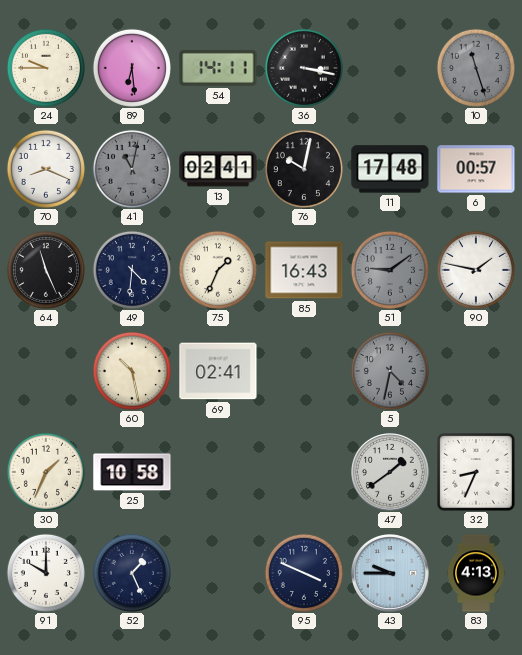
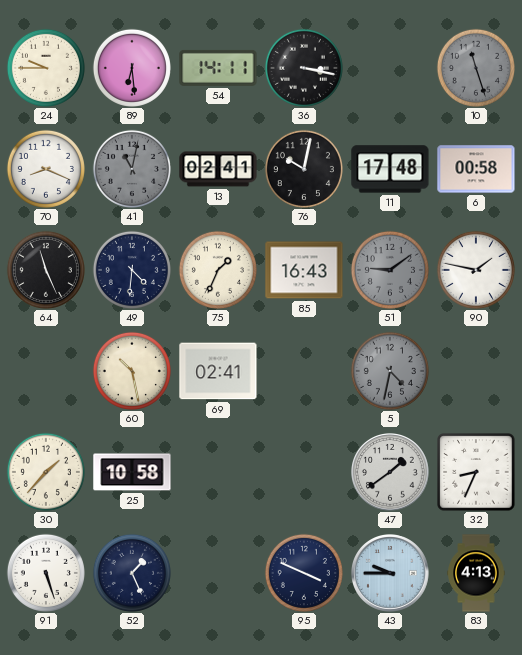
6: 00:57 -> 00:58 (476, 169)
30: 1:34 -> 1:37 (46, 472)
91: 10:00 -> 5:27 (46, 573)
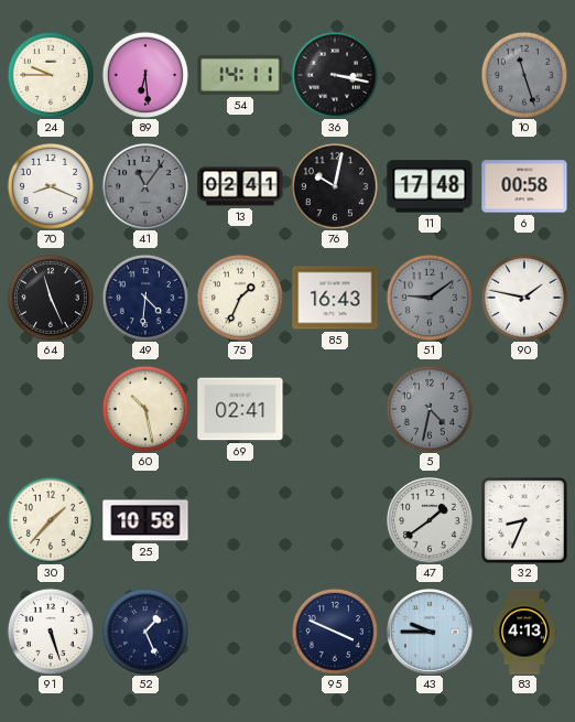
41: 11:02 -> 11:06 (145, 186)
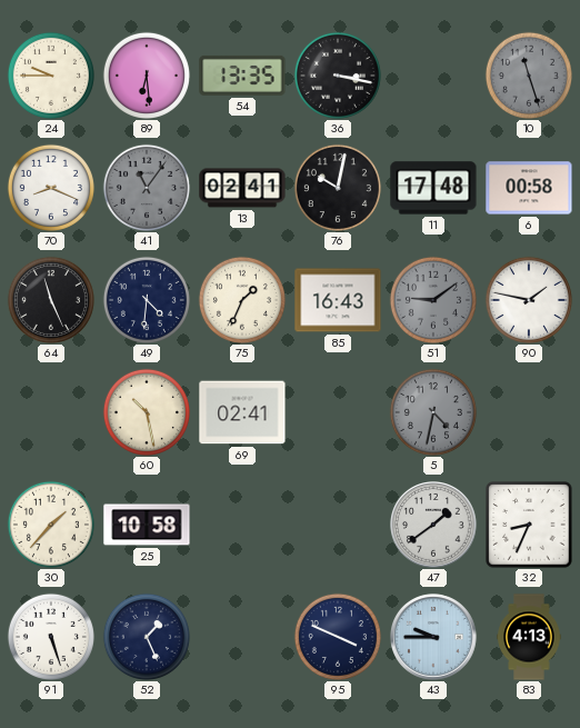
54: 14:11 -> 13:35 (242, 76)
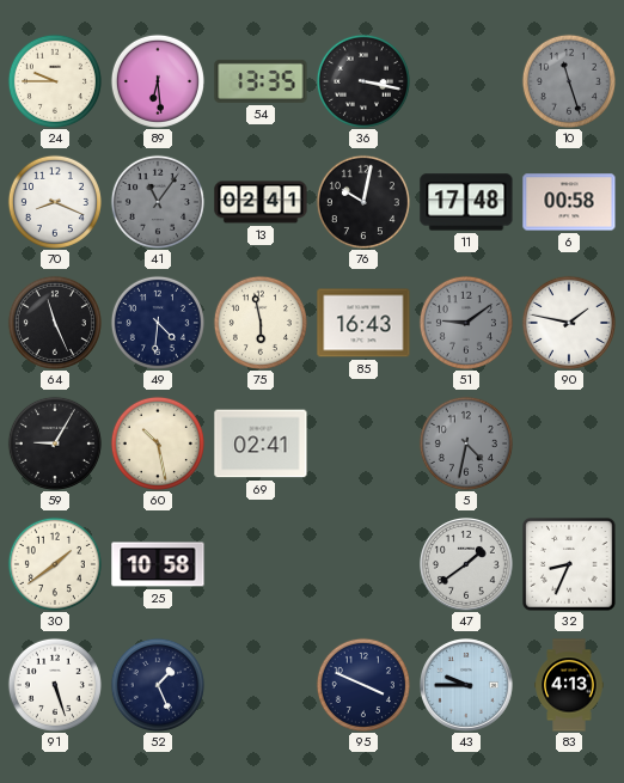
75: 1:34 -> 5:58 (261, 323)
59: none -> 9:05 (55, 444)
30: 1:37 -> 1:39 (55, 564)
